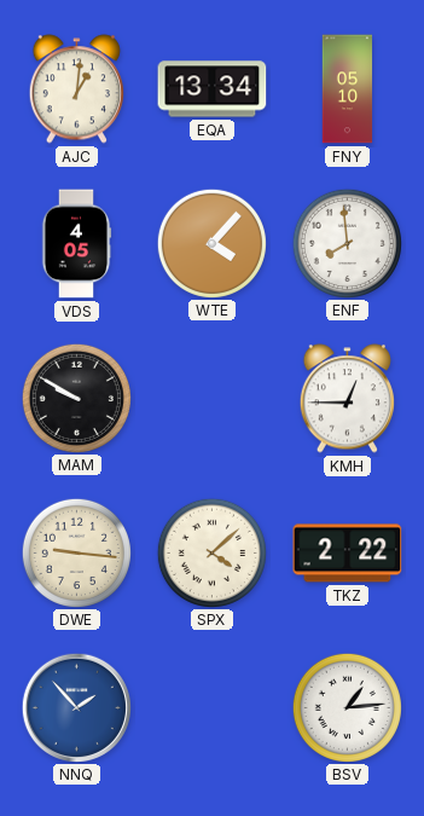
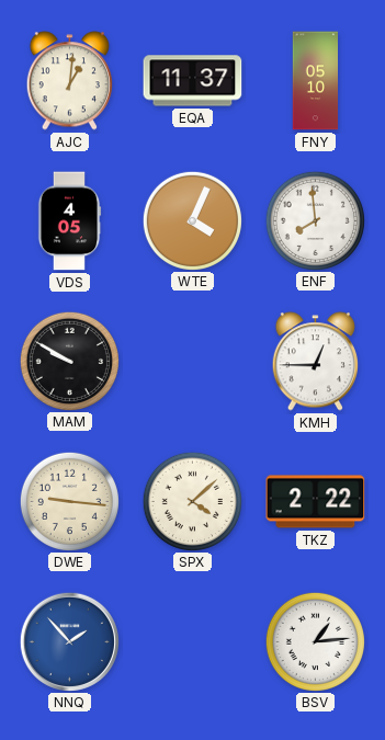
EQA: 13:34 -> 11:37 (193, 81)
WTE: 4:07 -> 4:04 (192, 220)
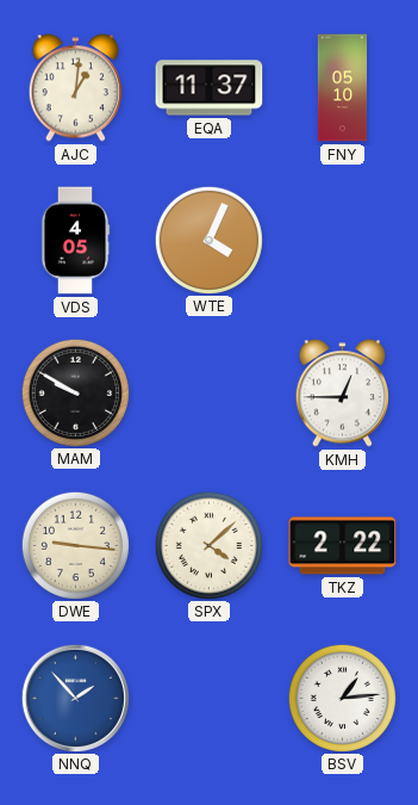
ENF: 7:59 -> none (315, 220)
